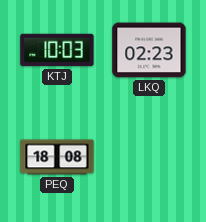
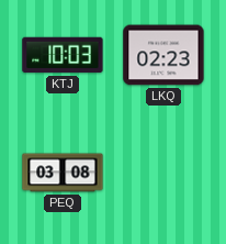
PEQ: 18:08 -> 03:08 (63, 173)
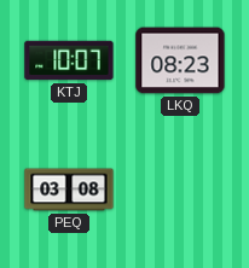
KTJ: 10:03 -> 10:07 (69, 60)
LKQ: 02:23 -> 08:23 (180, 60)
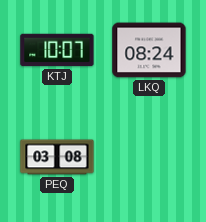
LKQ: 08:23 -> 08:24 (149, 50)
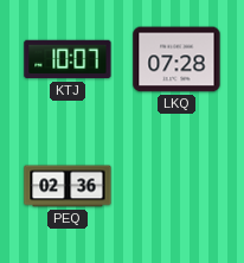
LKQ: 08:24 -> 07:28 (176, 59)
PEQ: 03:08 -> 02:36 (68, 186)
